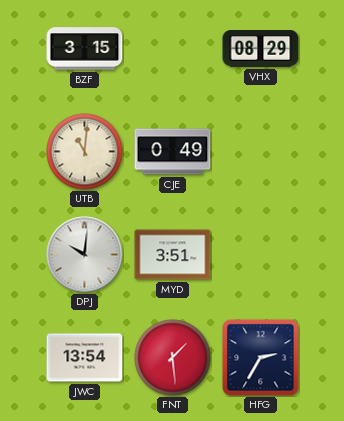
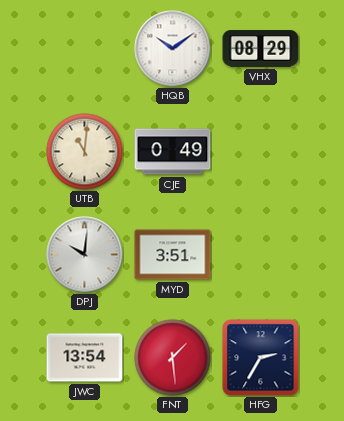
BZF: 3:15 -> none (85, 49)
HQB: none -> 10:09 (173, 49)
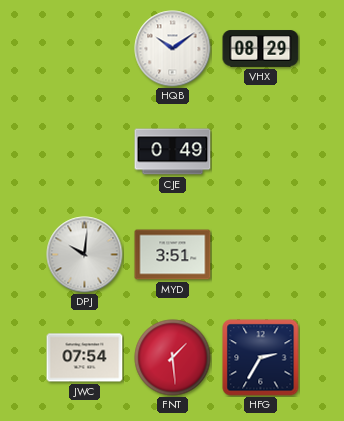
UTB: 11:01 -> none (85, 152)
JWC: 13:54 -> 07:54 (85, 358)
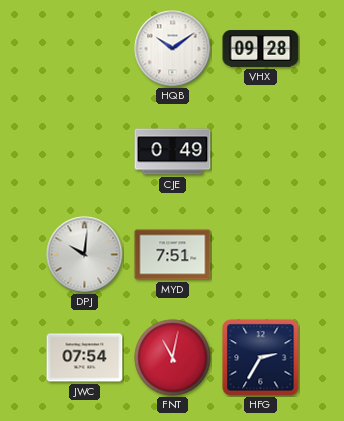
VHX: 08:29 -> 09:28 (261, 49)
MYD: 3:51 -> 7:51 (173, 255)
FNT: 1:29 -> 11:02 (173, 358)
